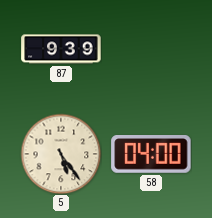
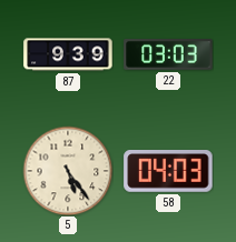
22: none -> 03:03 (168, 56)
58: 04:00 -> 04:03 (168, 172)
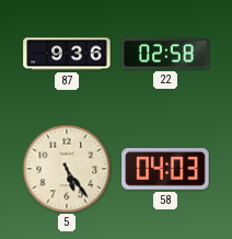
87: 9:39 -> 9:36 (67, 54)
22: 03:03 -> 02:58 (165, 55)
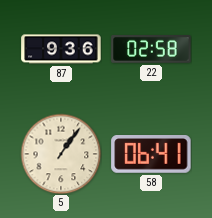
5: 5:24 -> 1:06 (61, 154)
58: 04:03 -> 06:41 (151, 155)
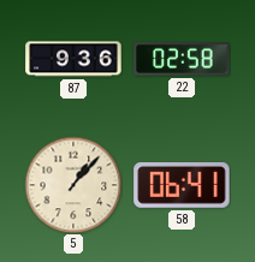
5: 1:06 -> 1:07 (73, 185)
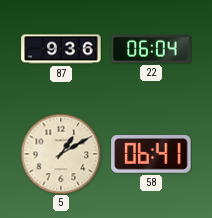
22: 02:58 -> 06:04 (151, 50)
5: 1:07 -> 1:10 (61, 154)
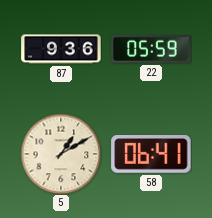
22: 06:04 -> 05:59 (151, 50)
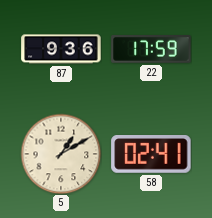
22: 05:59 -> 17:59 (151, 50)
58: 06:41 -> 02:41 (151, 155)
